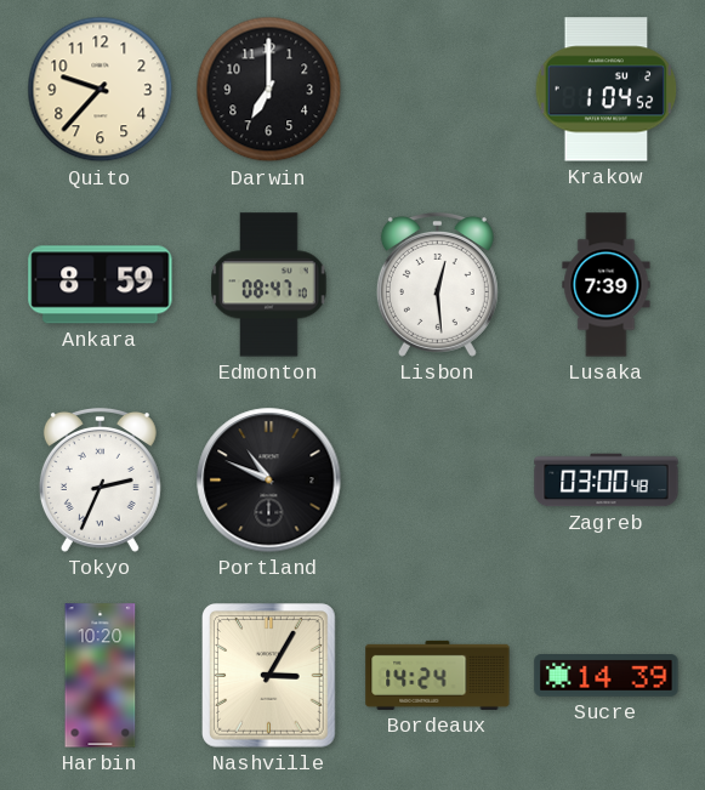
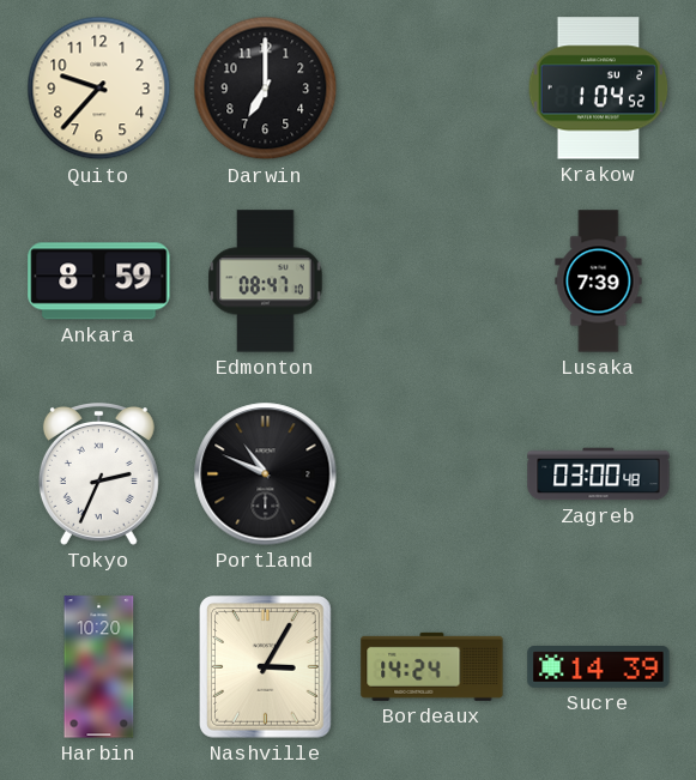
Lisbon: 12:29 -> none (437, 284)
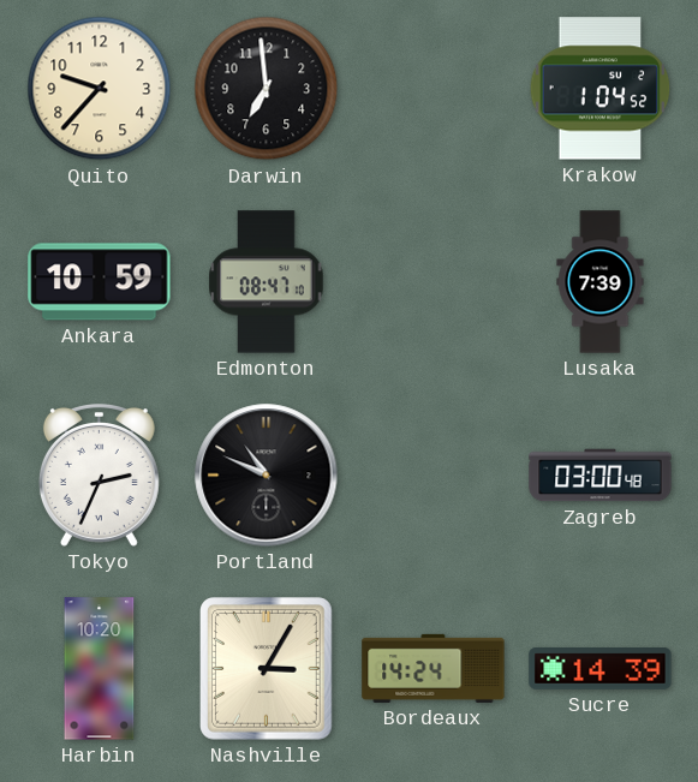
Darwin: 7:00 -> 6:59 (267, 89)
Ankara: 8:59 -> 10:59 (100, 282)
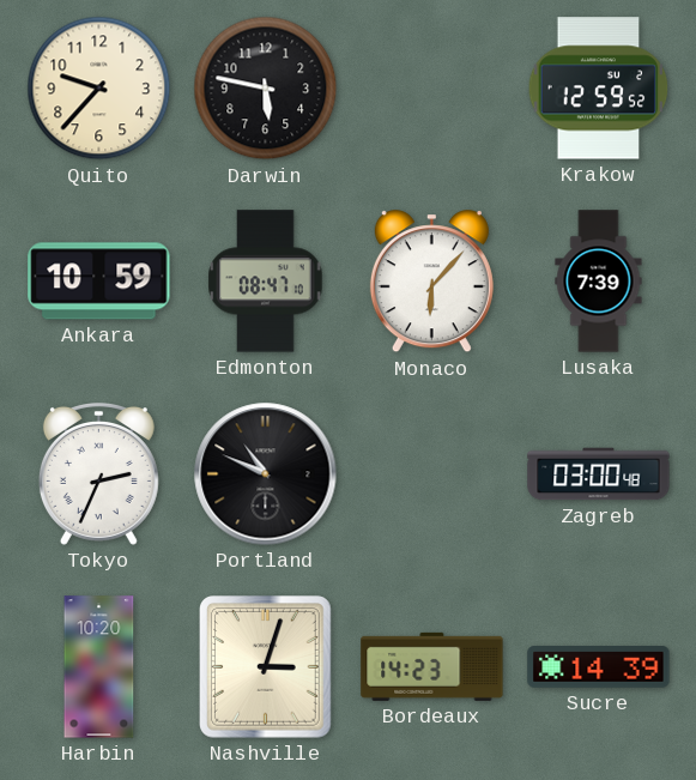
Darwin: 6:59 -> 5:47 (266, 89)
Krakow: 1:04 -> 12:59 (599, 89)
Monaco: none -> 6:07 (431, 282)
Nashville: 3:05 -> 3:03 (266, 667)
Bordeaux: 14:24 -> 14:23 (432, 666)
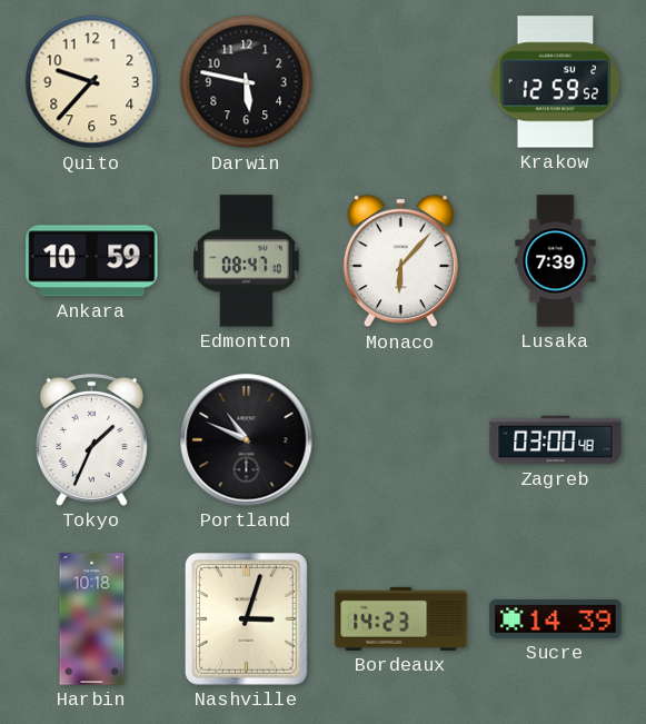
Tokyo: 2:34 -> 1:34 (91, 439)
Harbin: 10:20 -> 10:18 (92, 619)
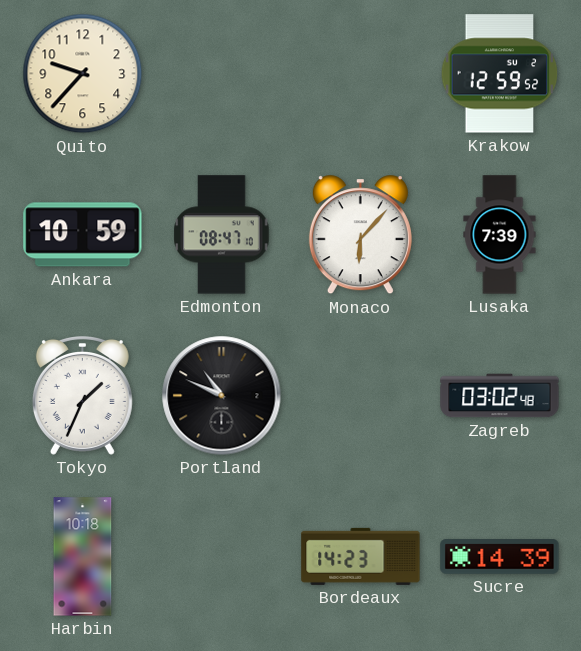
Darwin: 5:47 -> none (247, 82)
Zagreb: 03:00 -> 03:02 (500, 396)
Nashville: 3:03 -> none (247, 619)
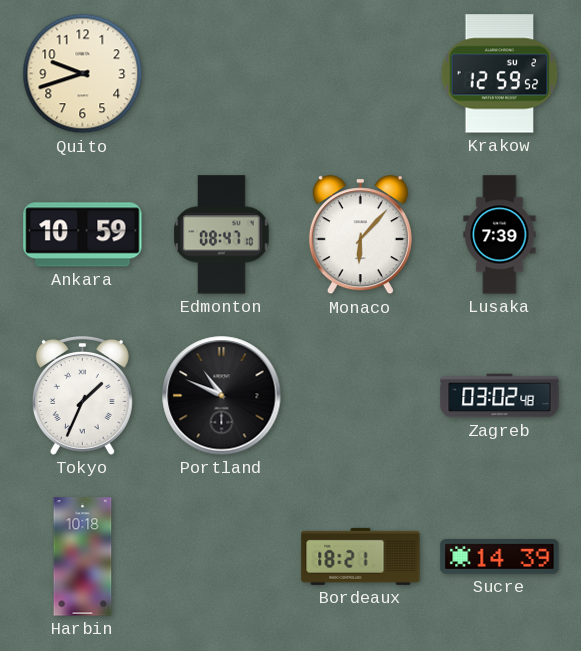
Quito: 9:37 -> 9:42 (83, 74)
Bordeaux: 14:23 -> 18:21 (361, 556)
